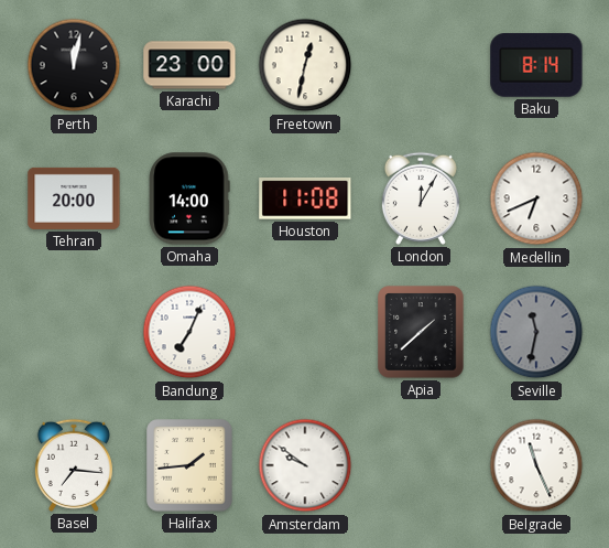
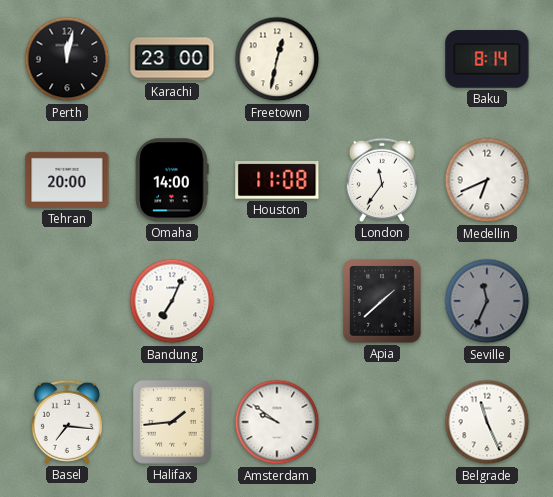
London: 12:05 -> 11:36 (382, 180)
Seville: 11:32 -> 11:34 (487, 301)
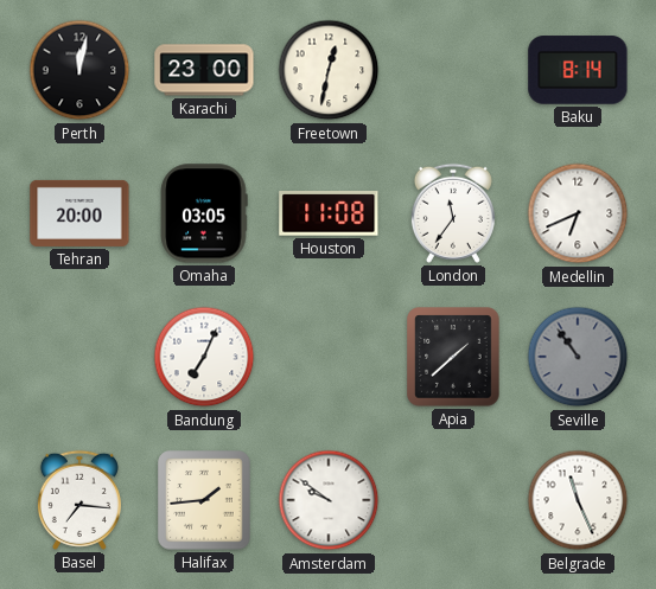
Omaha: 14:00 -> 03:05 (204, 213)
Seville: 11:34 -> 10:54 (578, 357)
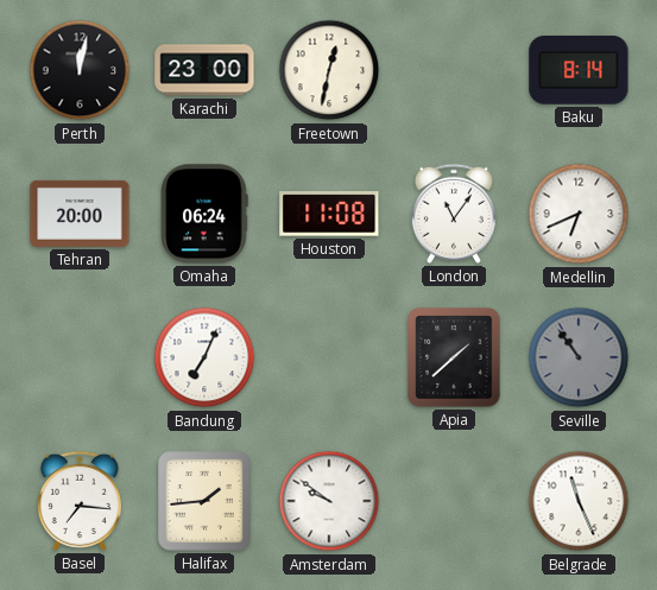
Omaha: 03:05 -> 06:24 (204, 214)
London: 11:36 -> 11:06 (454, 214)
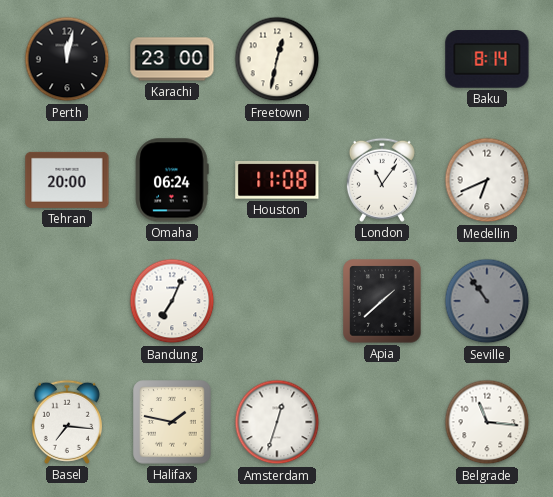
Halifax: 1:44 -> 1:47 (172, 422)
Amsterdam: 9:51 -> 12:33 (277, 422)
Belgrade: 11:26 -> 11:16 (487, 422)
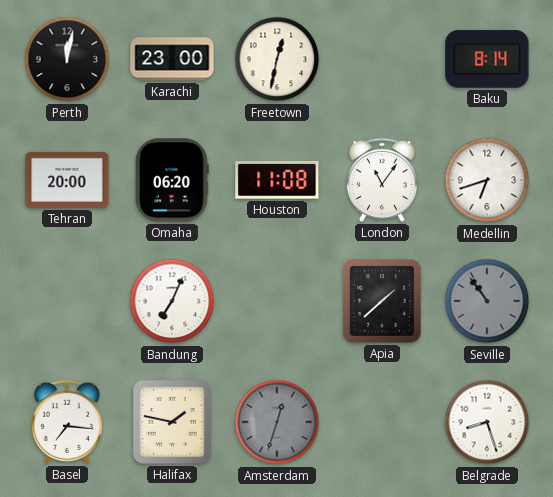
Omaha: 06:24 -> 06:20 (172, 180)
Medellin: 6:41 -> 6:42 (487, 180)
Amsterdam dial: white -> grey (277, 422)
Belgrade: 11:16 -> 8:27 (487, 422)
